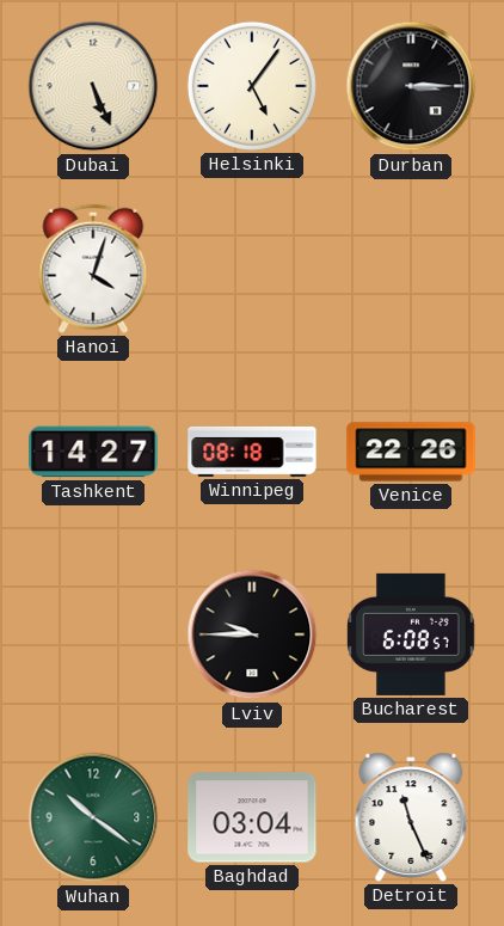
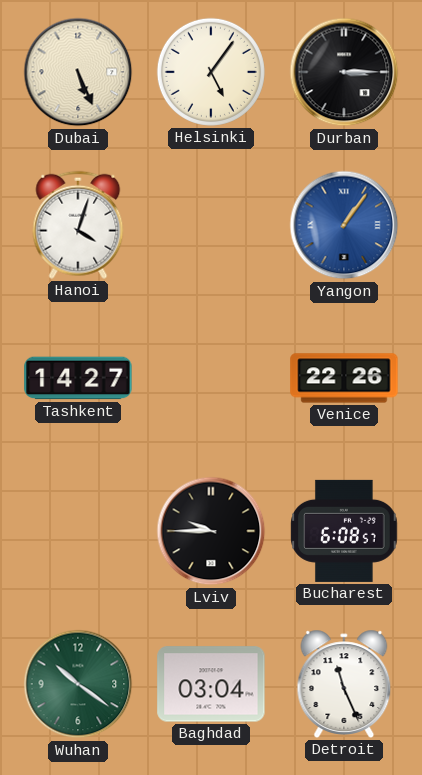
Yangon: none -> 1:06 (344, 225)
Winnipeg: 08:18 -> none (252, 452)
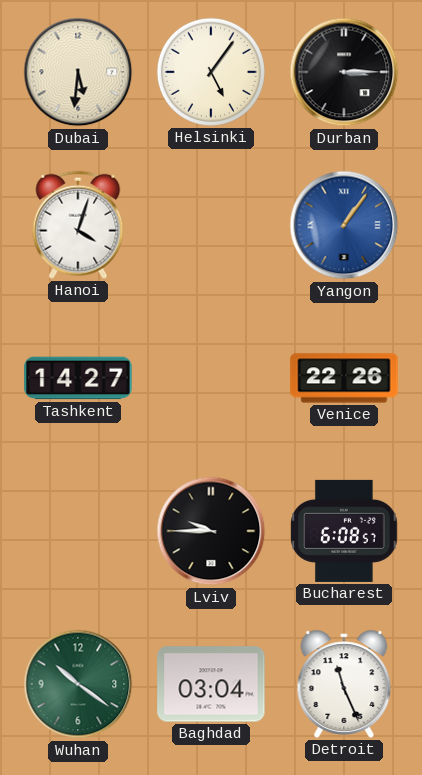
Dubai: 5:26 -> 5:31 (78, 72)
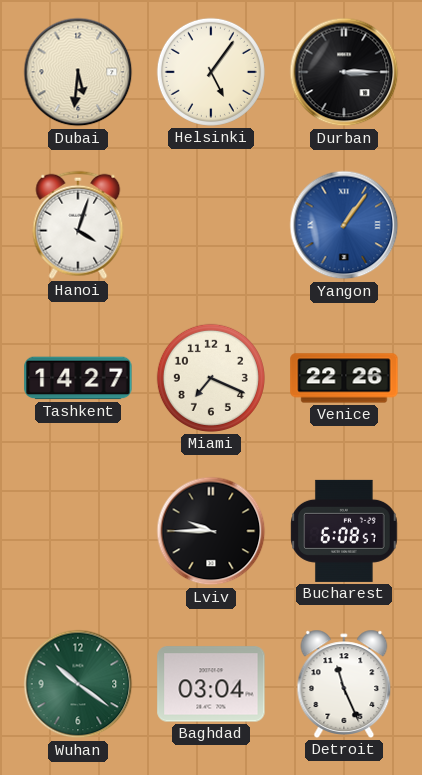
Miami: none -> 7:19 (211, 378)
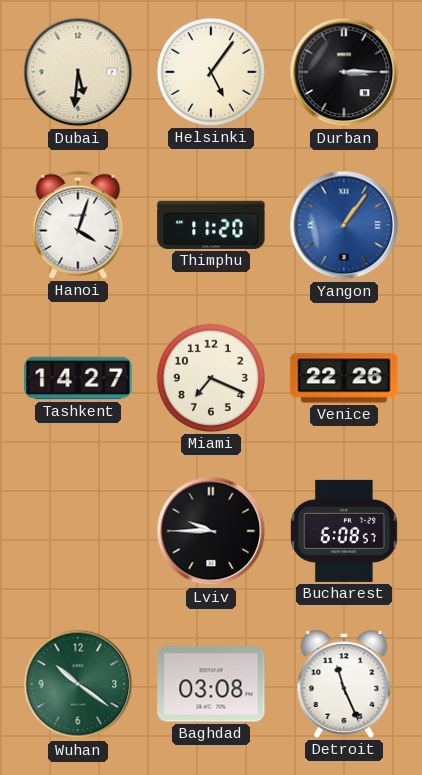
Thimphu: none -> 11:20 (211, 225)
Baghdad: 03:04 -> 03:08 (211, 684)
